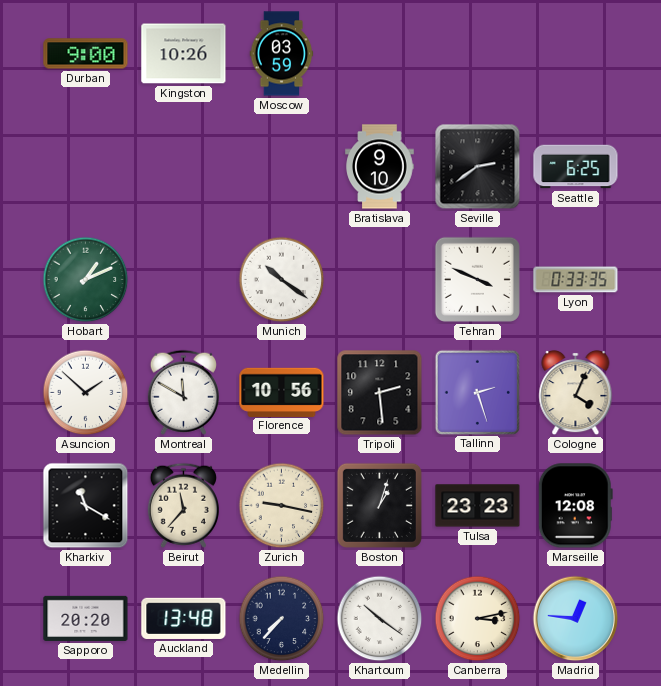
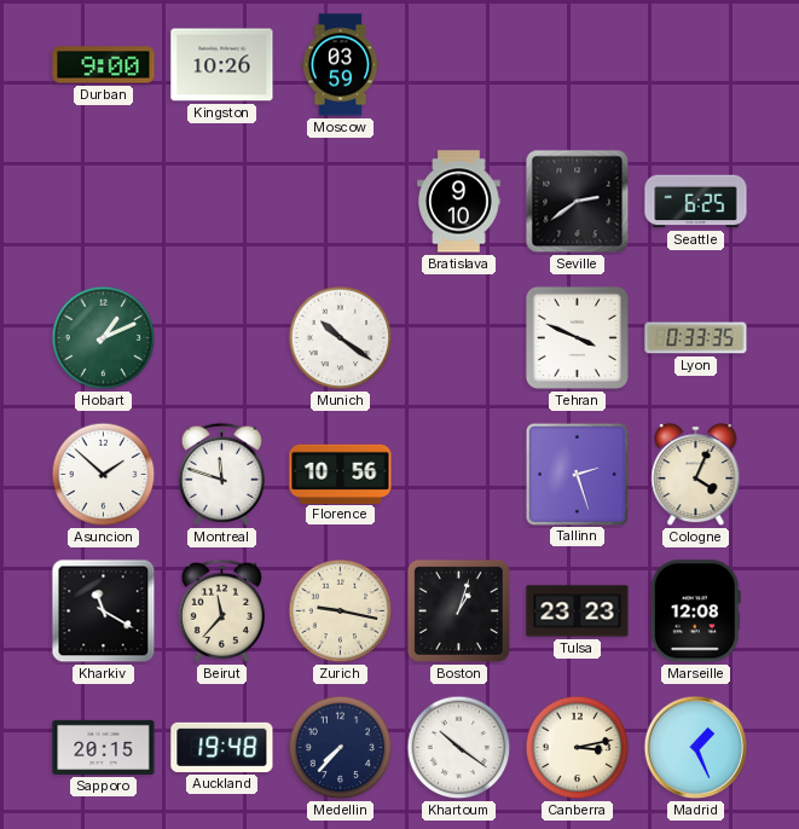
Montreal: 11:50 -> 11:48 (221, 474)
Tripoli: 2:29 -> none (380, 393)
Sapporo: 20:20 -> 20:15 (104, 747)
Auckland: 13:48 -> 19:48 (222, 747)
Madrid: 12:46 -> 1:26 (696, 748)
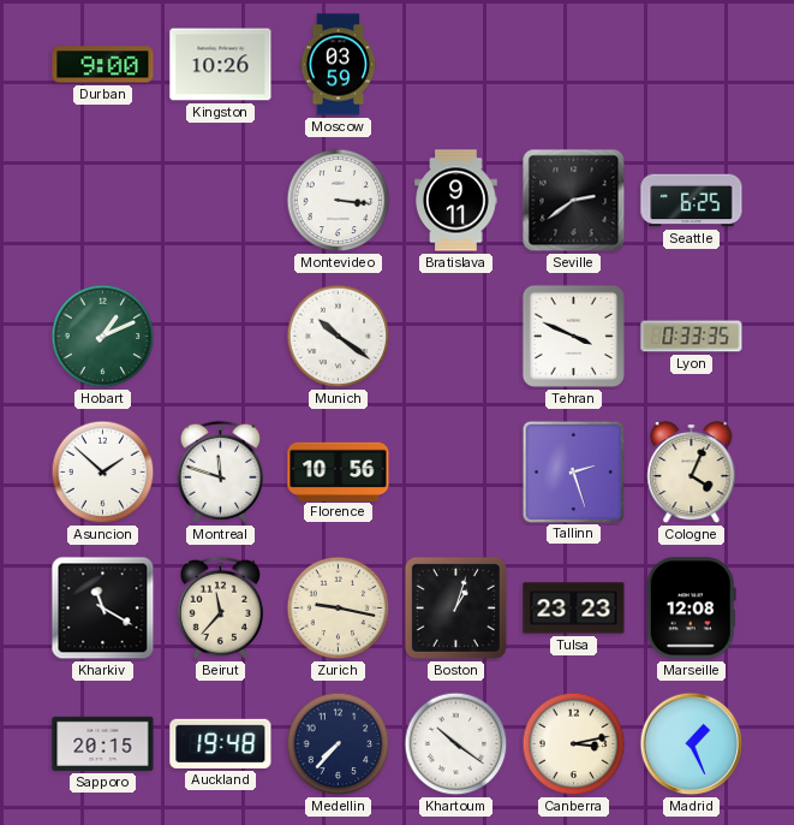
Montevideo: none -> 3:16 (339, 201)
Bratislava: 9:10 -> 9:11 (456, 201)
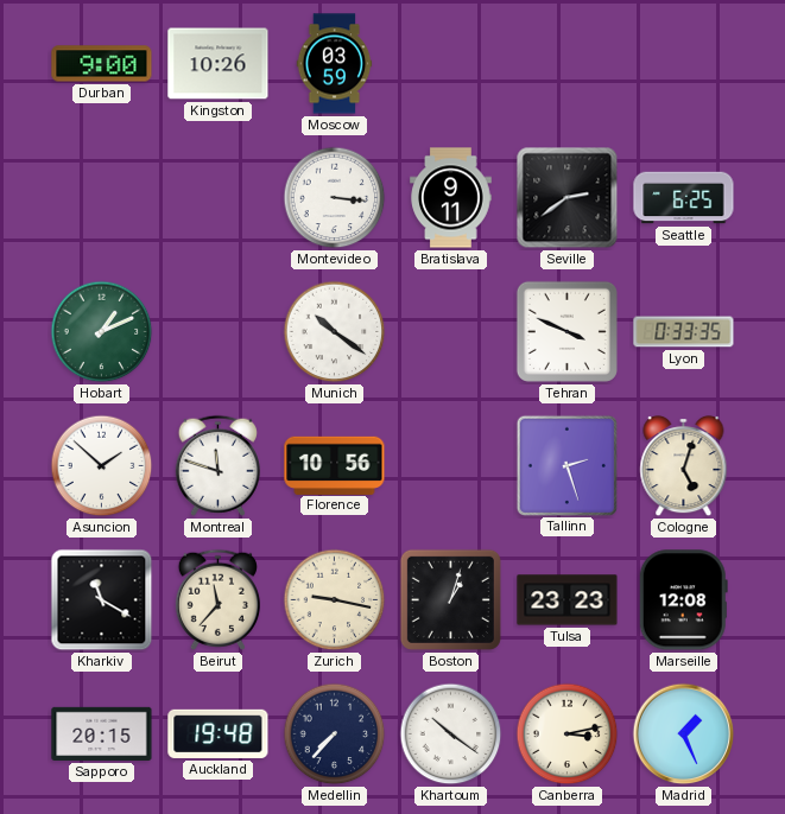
Cologne: 4:04 -> 5:03 (684, 466)
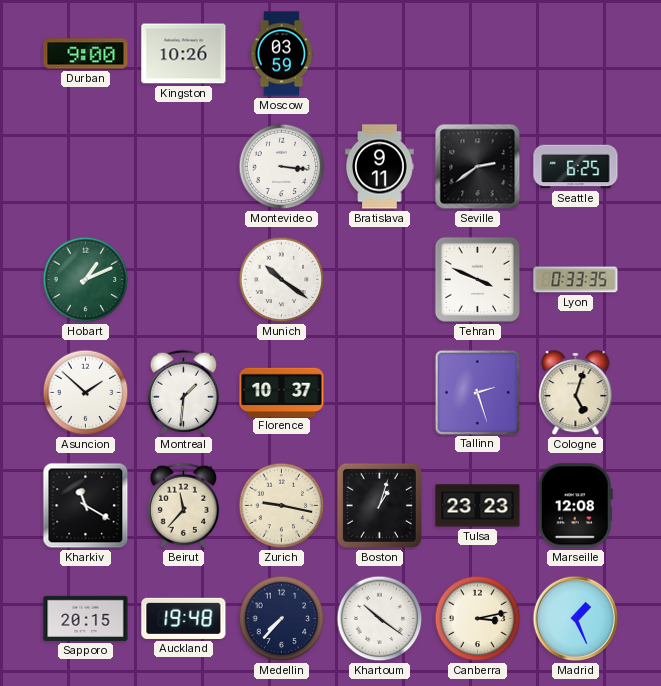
Montreal: 11:48 -> 1:31 (183, 392)
Florence: 10:56 -> 10:37 (282, 392)
